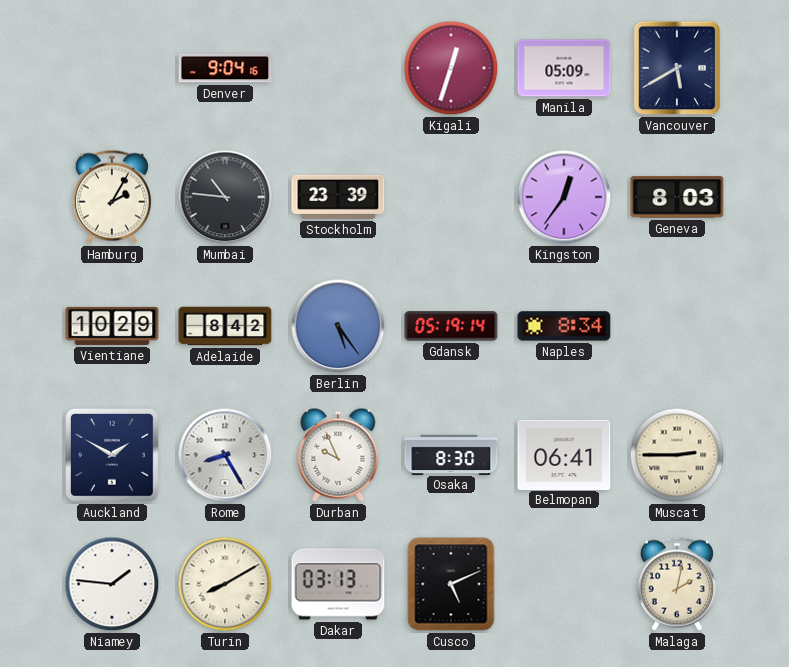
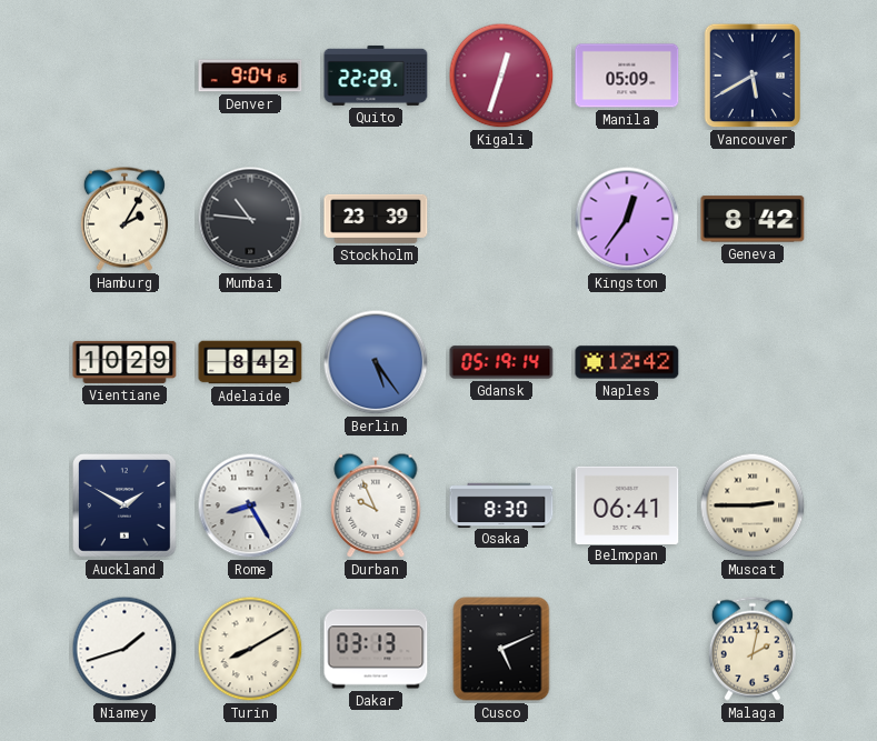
Quito: none -> 22:29 (376, 76)
Geneva: 8:03 -> 8:42 (753, 219)
Naples: 8:34 -> 12:42 (627, 362)
Niamey: 1:46 -> 1:42 (124, 649)
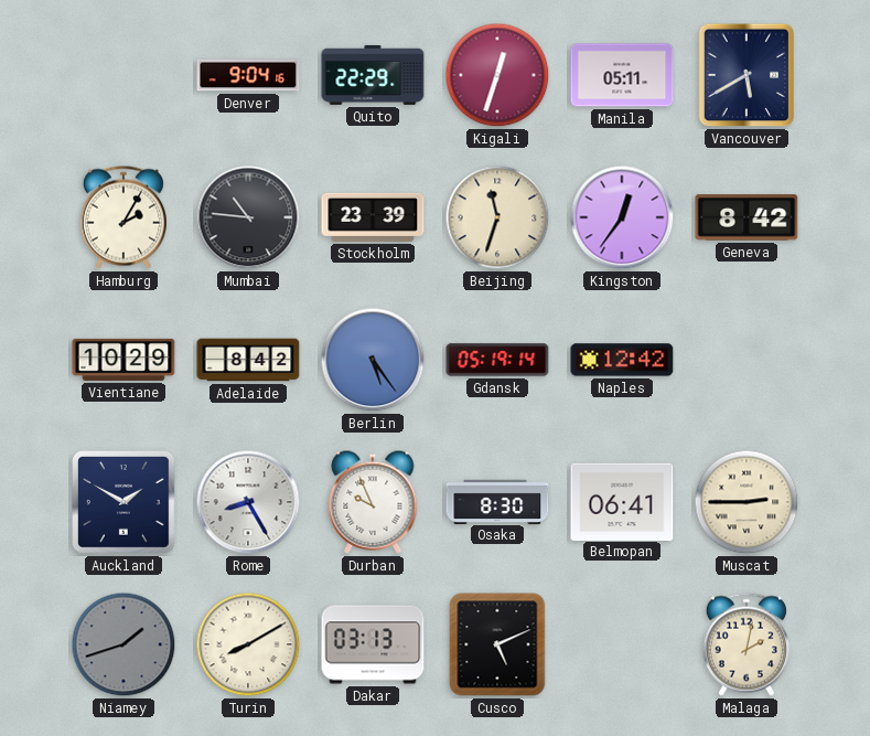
Manila: 05:09 -> 05:11 (622, 75)
Beijing: none -> 11:33 (497, 217)
Niamey dial: white -> grey (123, 644)
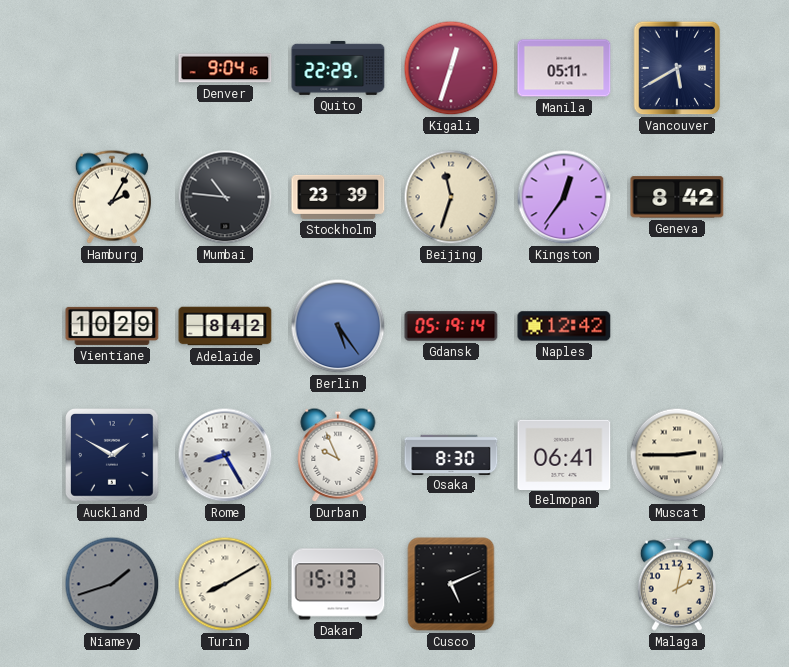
Dakar: 03:13 -> 15:13 (338, 584)
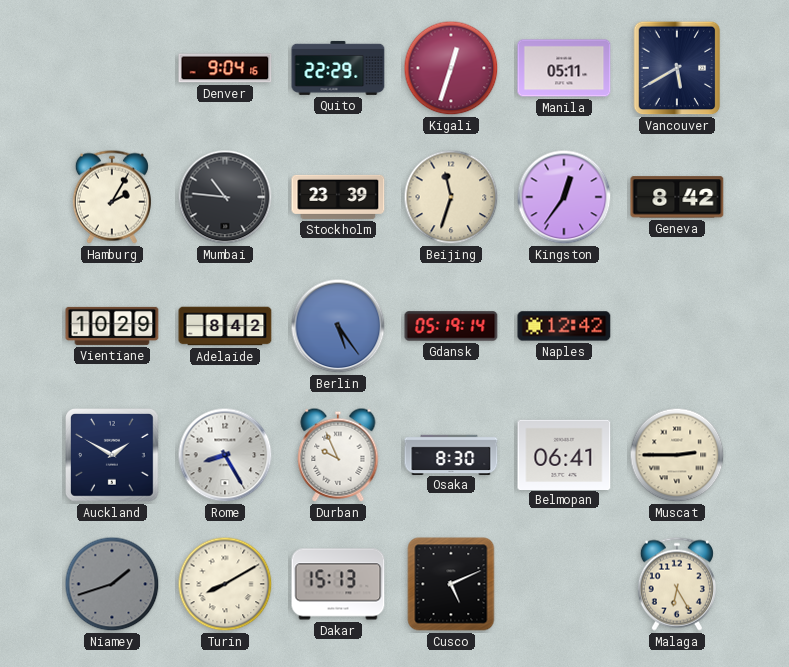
Malaga: 2:02 -> 6:25 (677, 584)
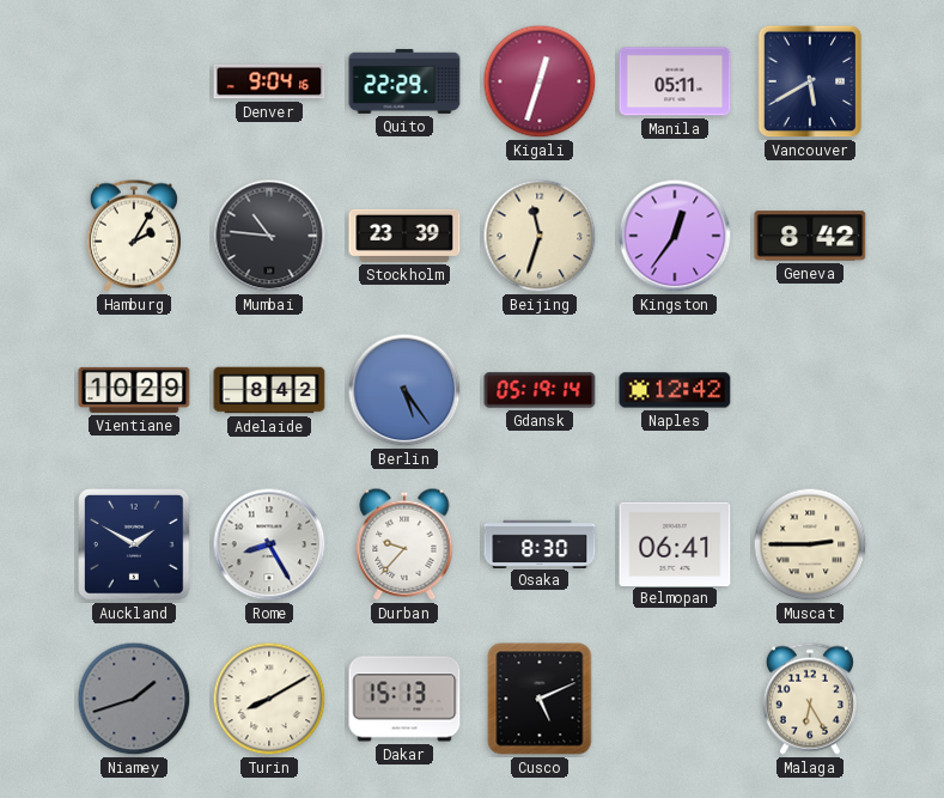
Durban: 9:56 -> 9:37 (404, 544)
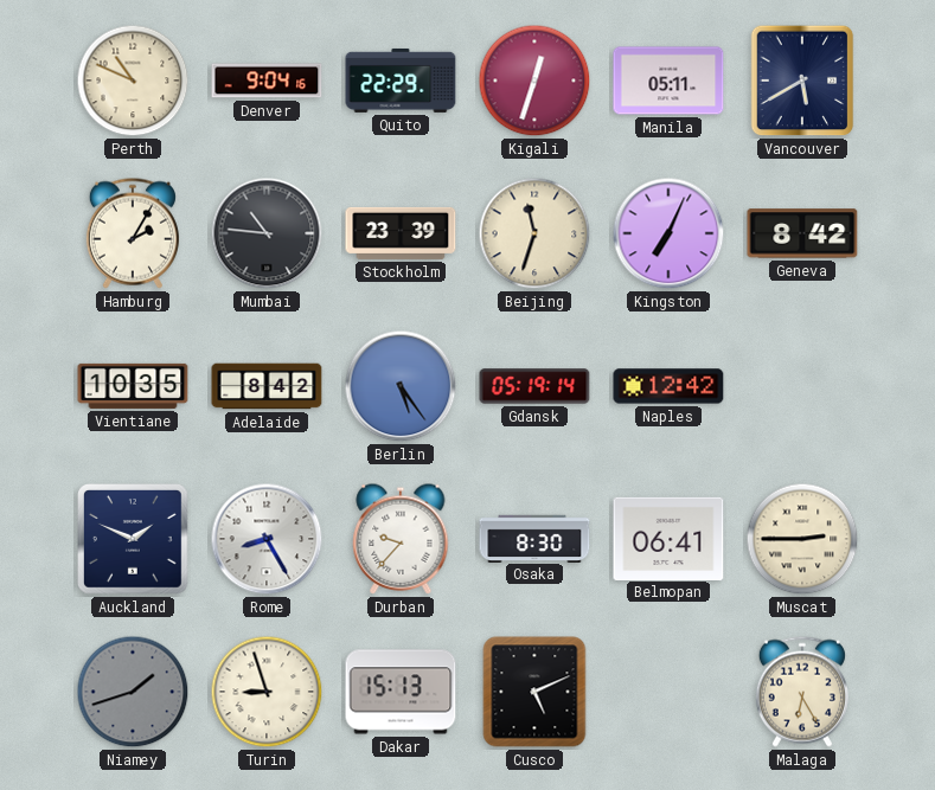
Perth: none -> 10:49 (133, 81)
Kingston: 12:36 -> 7:04 (668, 233)
Vientiane: 10:29 -> 10:35 (133, 386)
Auckland: 1:50 -> 1:49 (134, 540)
Turin: 8:10 -> 8:57 (267, 692)
